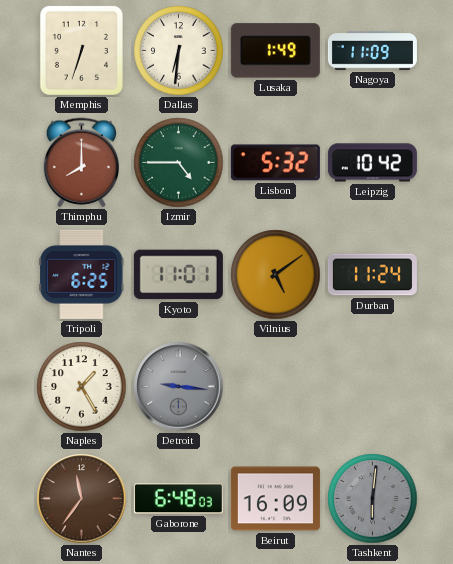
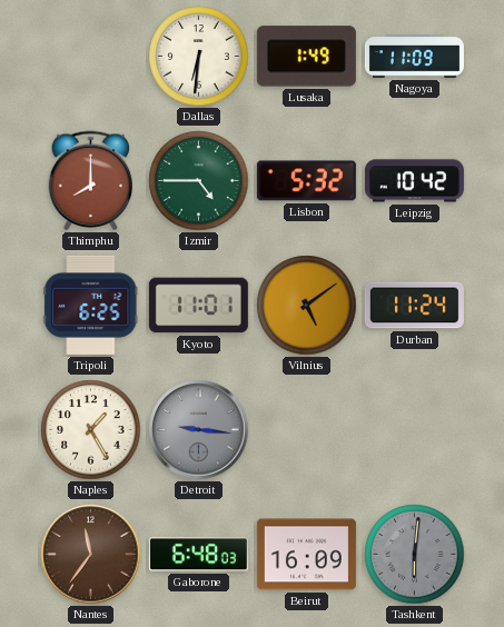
Memphis: 6:33 -> none (81, 50)
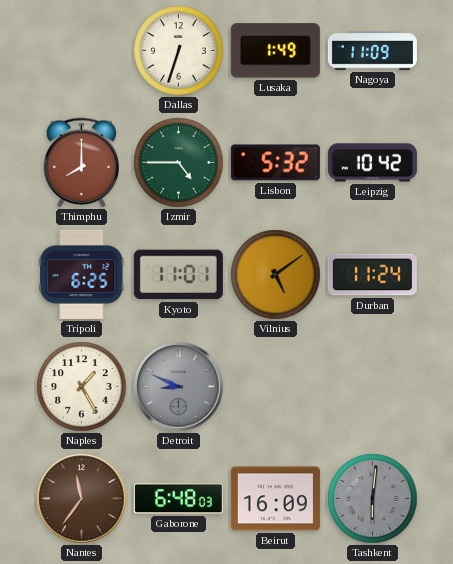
Dallas: 6:31 -> 6:33 (179, 51)
Detroit: 9:16 -> 8:49 (179, 387)
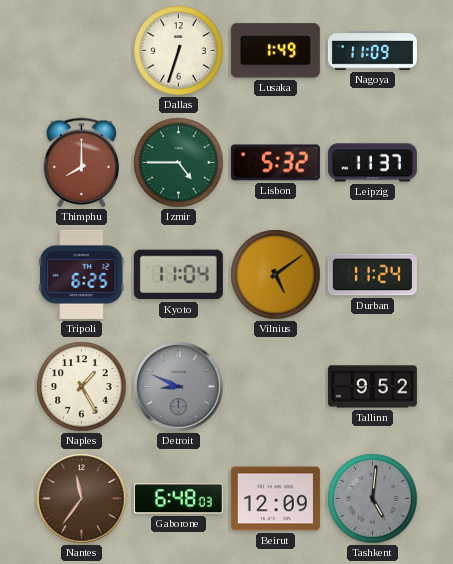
Leipzig: 10:42 -> 11:37 (372, 163)
Kyoto: 11:01 -> 11:04 (178, 275)
Tallinn: none -> 9:52 (372, 387)
Beirut: 16:09 -> 12:09 (275, 499)
Tashkent: 6:01 -> 5:01 (373, 499)
